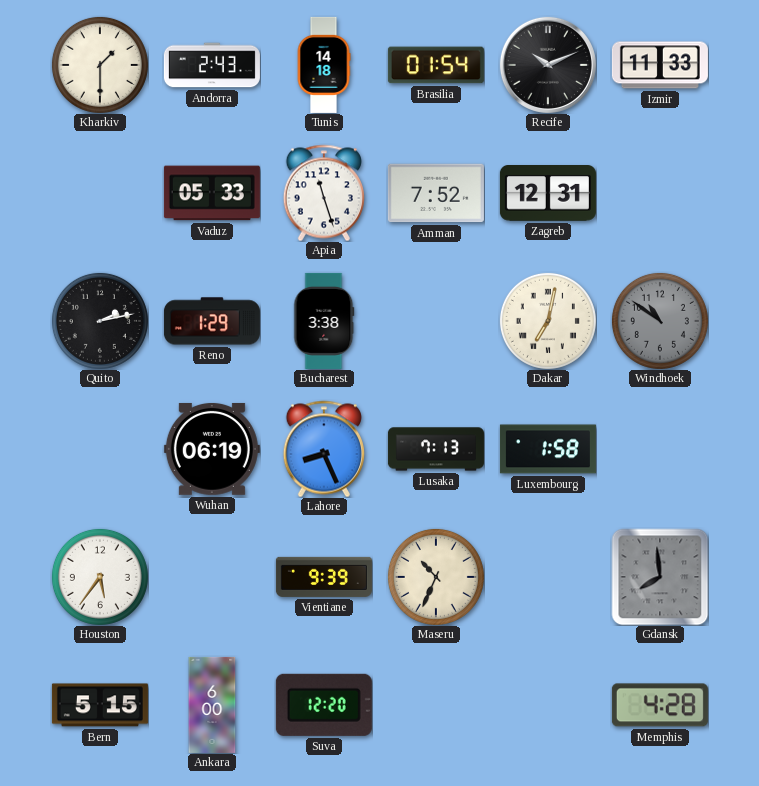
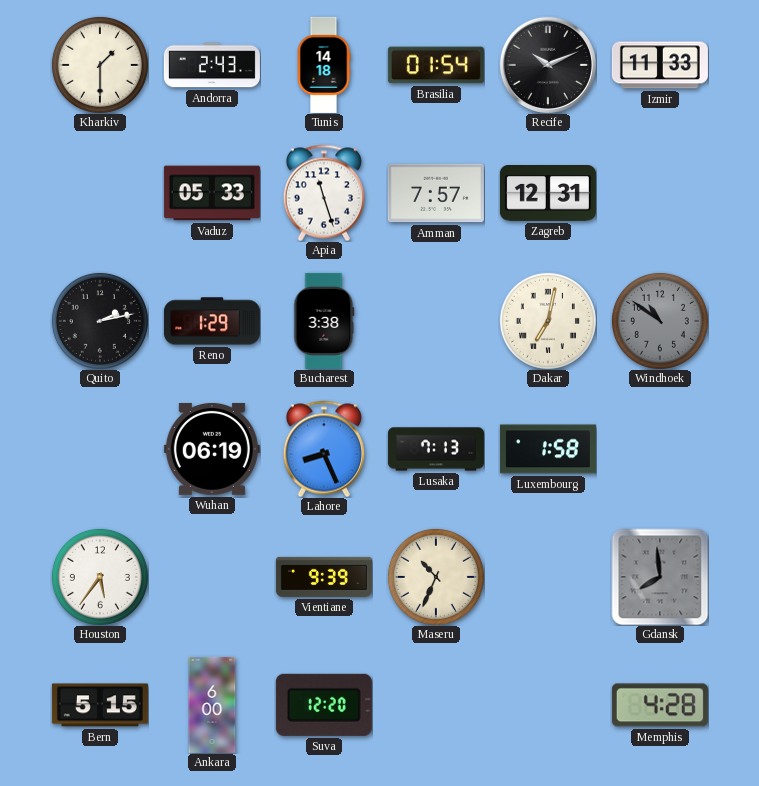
Amman: 7:52 -> 7:57 (436, 193)
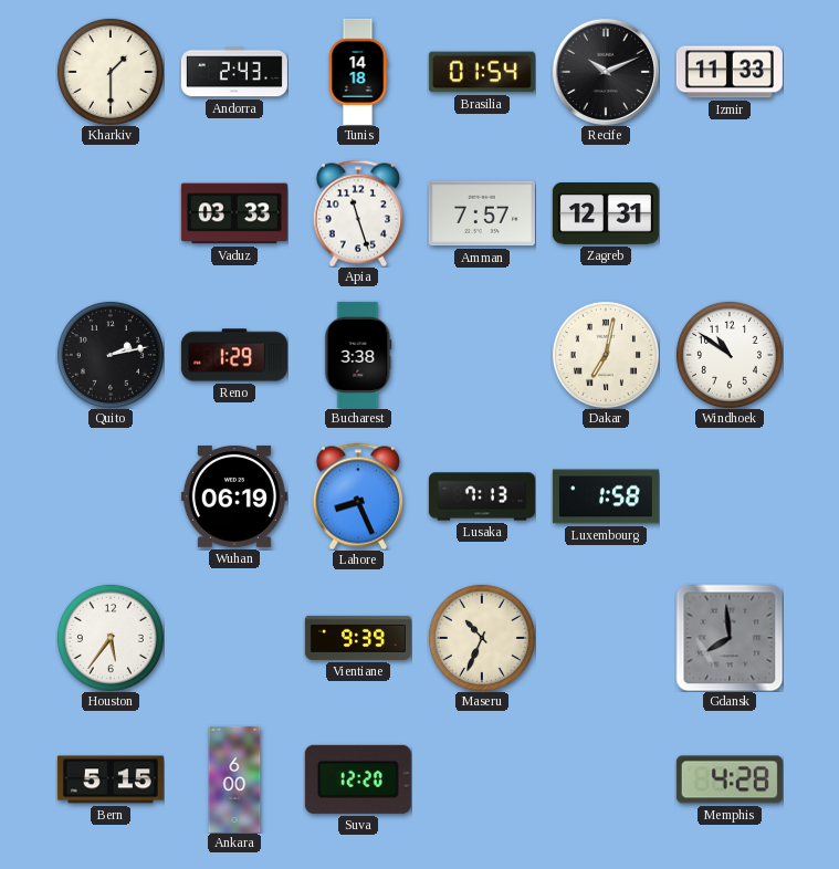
Vaduz: 05:33 -> 03:33 (234, 213)
Windhoek dial: grey -> white (730, 355)
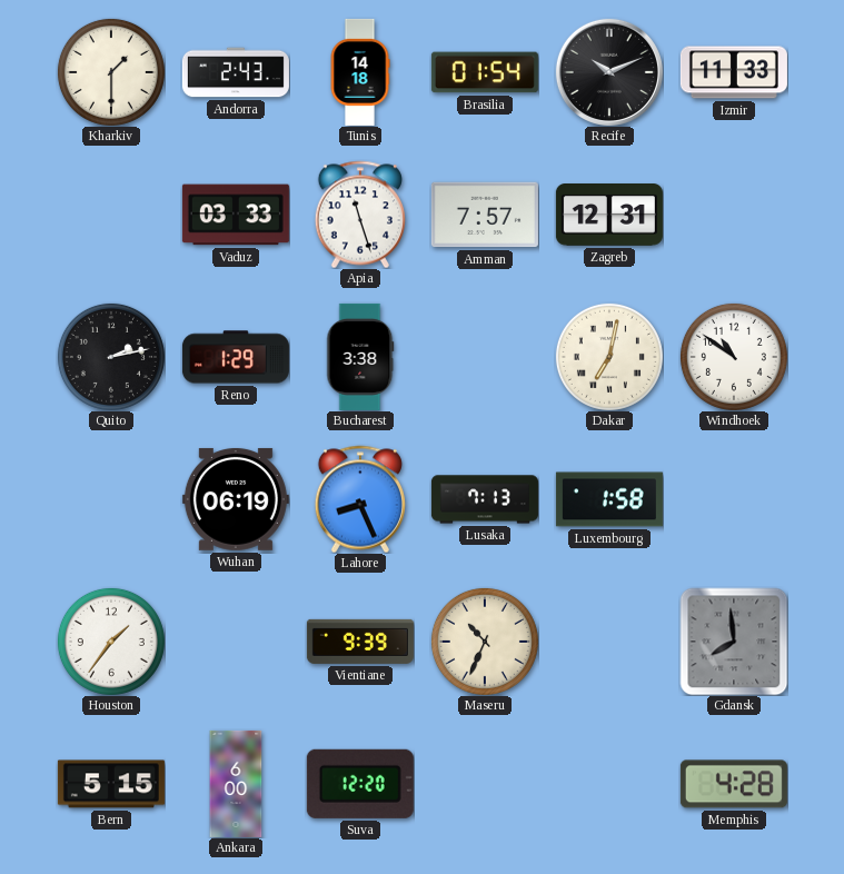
Houston: 5:36 -> 1:36 (111, 642)
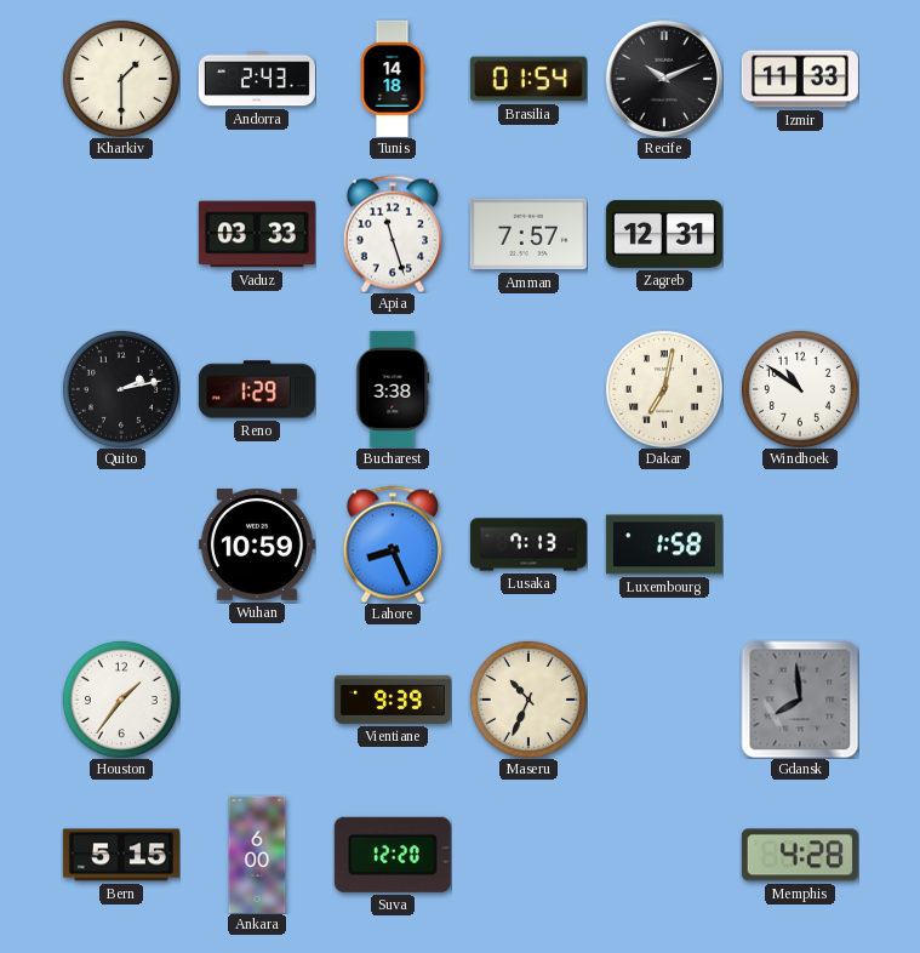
Wuhan: 06:19 -> 10:59 (257, 544)
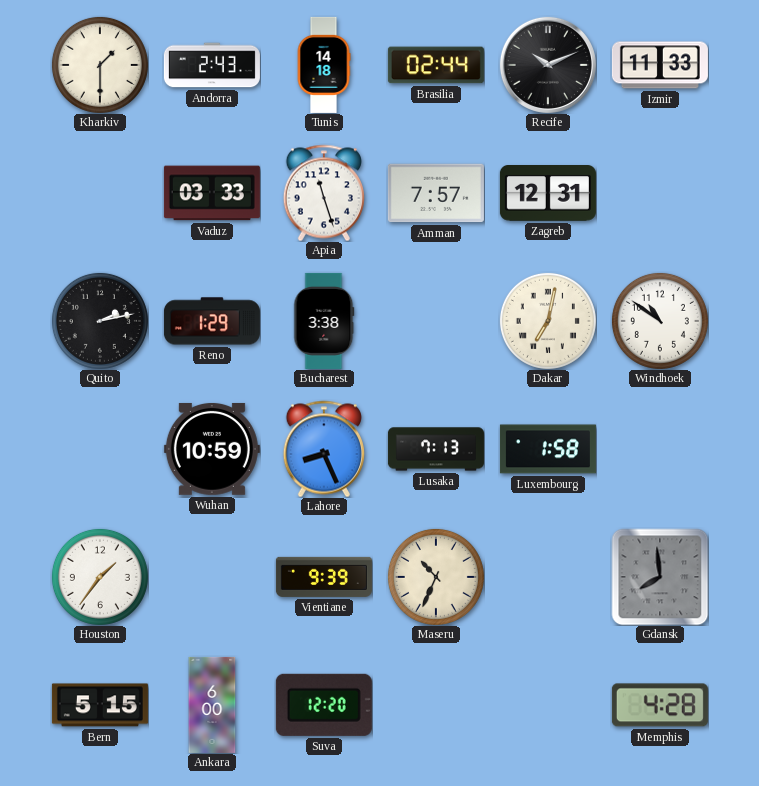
Brasilia: 01:54 -> 02:44 (436, 65)
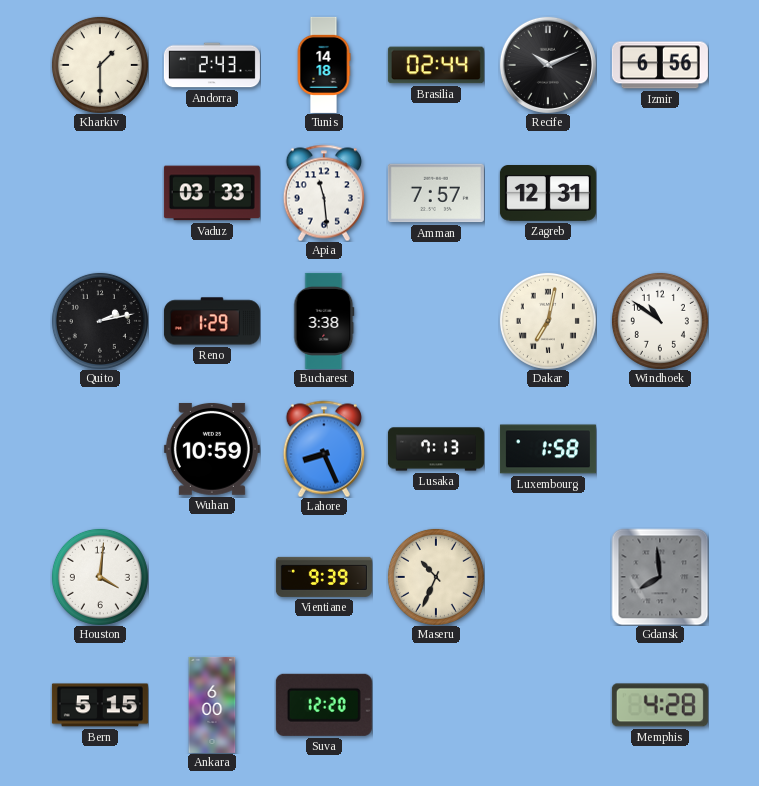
Izmir: 11:33 -> 6:56 (660, 65)
Apia: 11:27 -> 11:29 (324, 193)
Houston: 1:36 -> 4:01 (100, 577)
